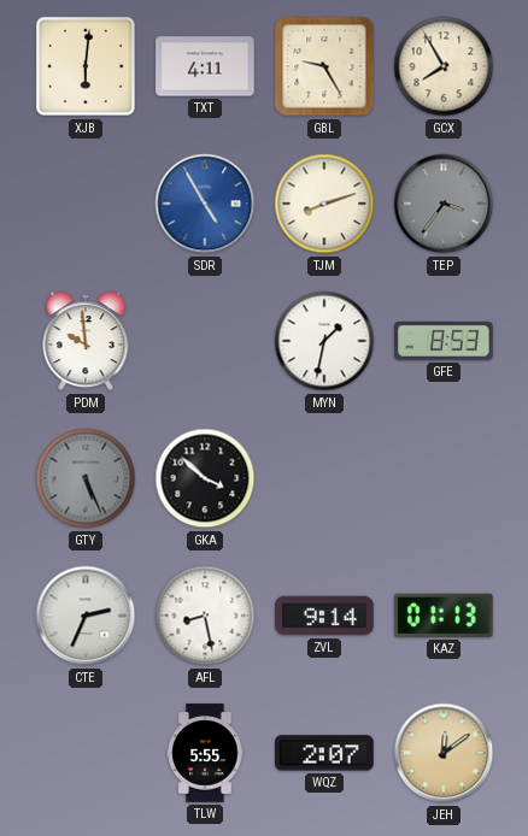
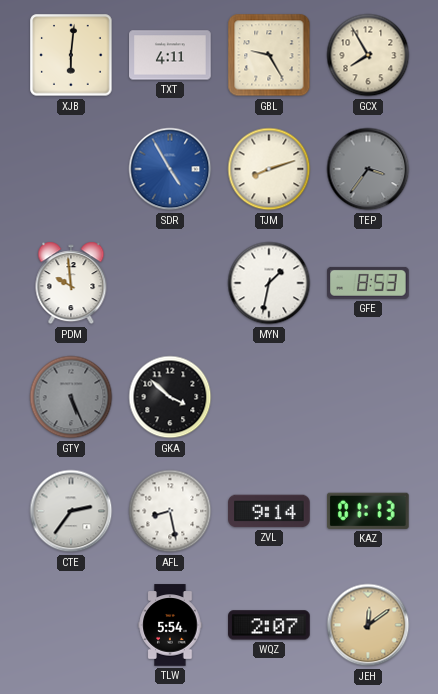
CTE: 2:34 -> 2:36 (71, 511)
TLW: 5:55 -> 5:54 (170, 625)
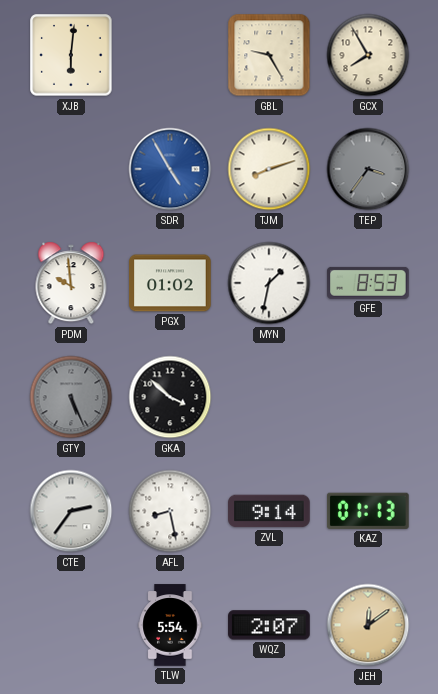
TXT: 4:11 -> none (170, 55)
PGX: none -> 01:02 (170, 283)
